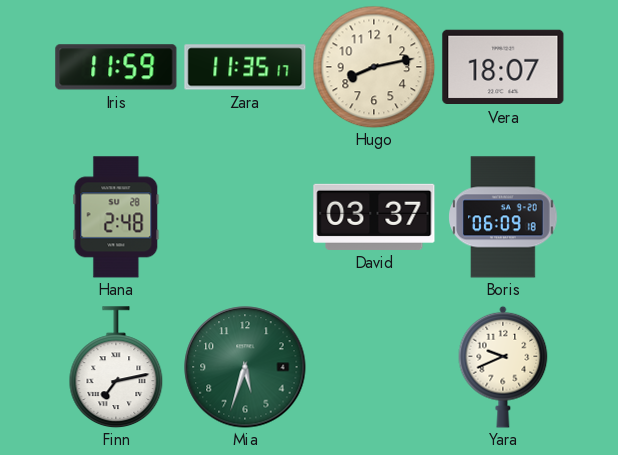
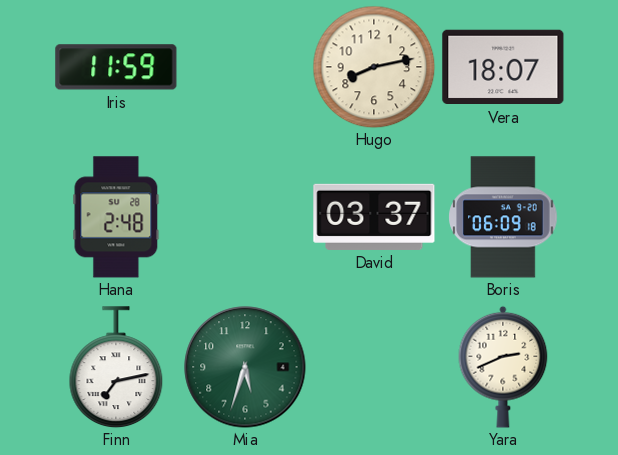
Zara: 11:35 -> none (245, 67)
Yara: 9:41 -> 2:41 (503, 367)
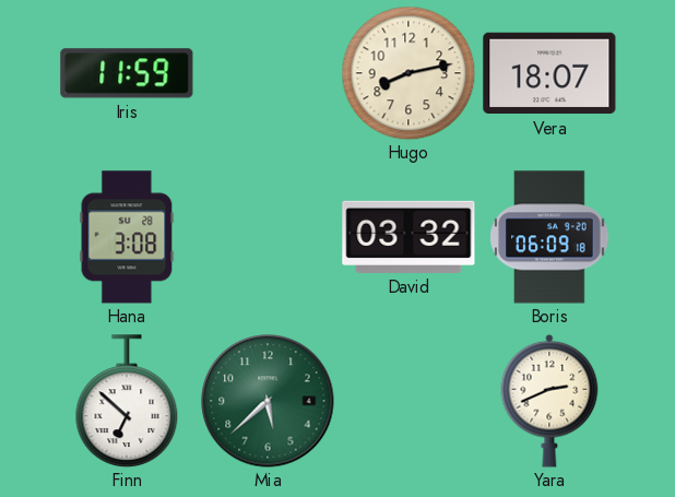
Hana: 2:48 -> 3:08 (127, 237)
David: 03:37 -> 03:32 (408, 237)
Finn: 7:13 -> 6:52 (127, 401)
Mia: 5:33 -> 5:38 (268, 401)
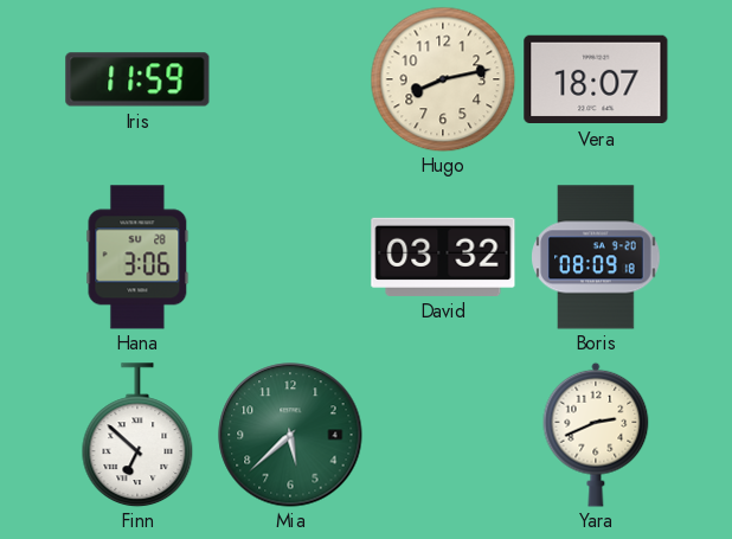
Hana: 3:08 -> 3:06 (137, 257)
Boris: 06:09 -> 08:09 (596, 257)
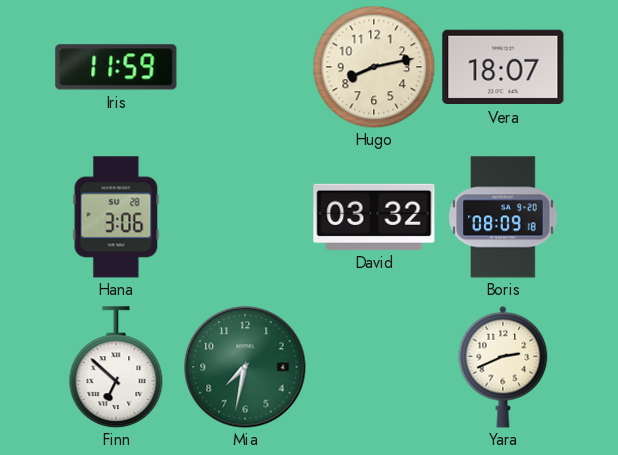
Mia: 5:38 -> 7:32 (245, 367)
